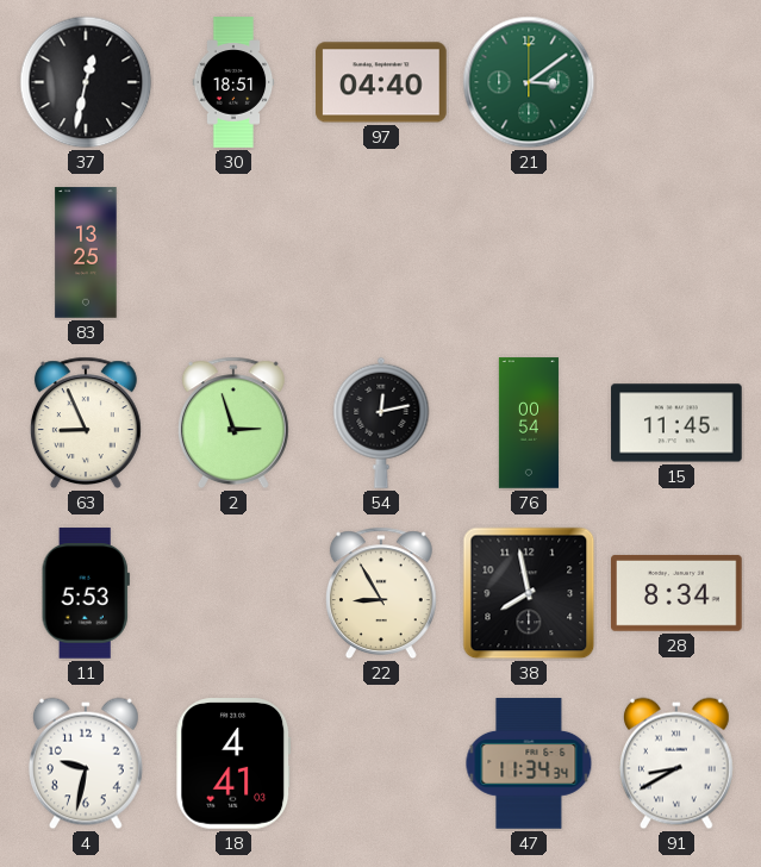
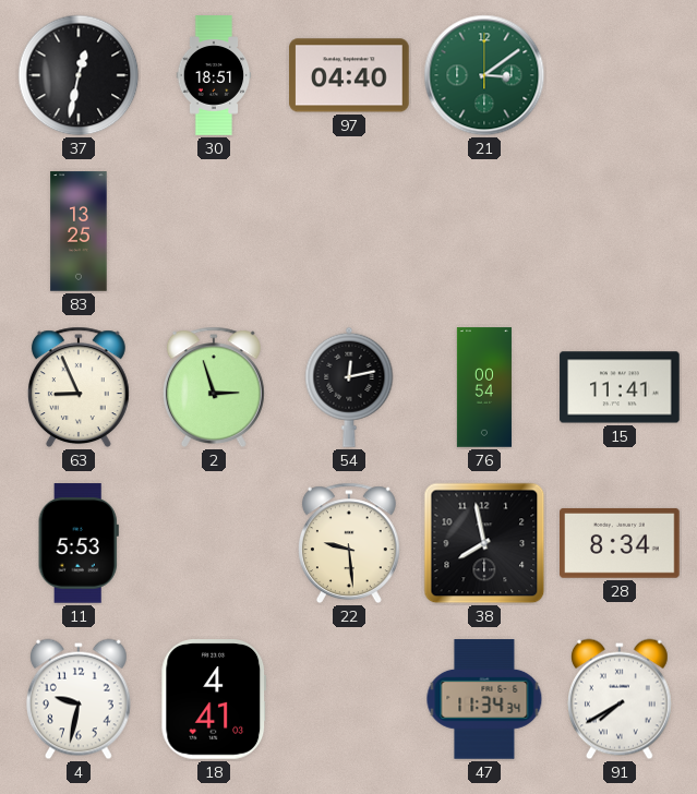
15: 11:45 -> 11:41 (620, 387)
22: 8:55 -> 9:29 (349, 543)
91: 8:40 -> 7:40 (620, 699)
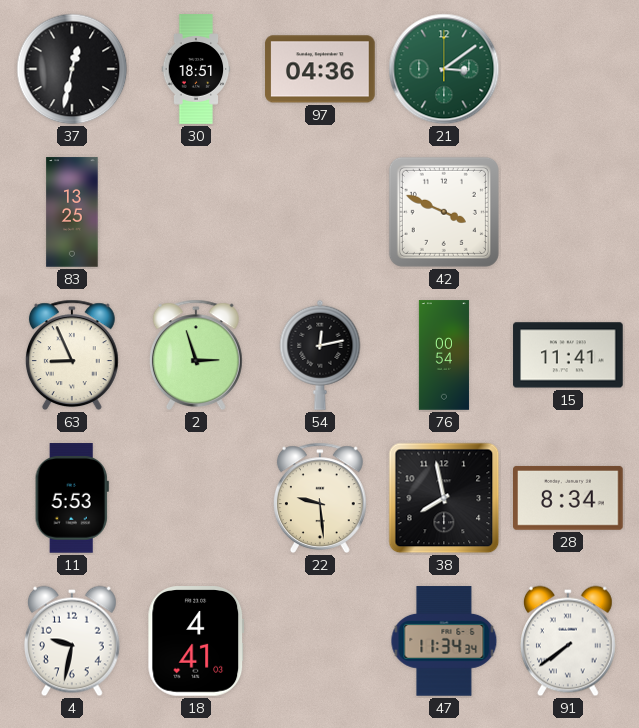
97: 04:40 -> 04:36 (320, 69)
42: none -> 3:49 (444, 212)
91: 7:40 -> 7:39 (568, 641)
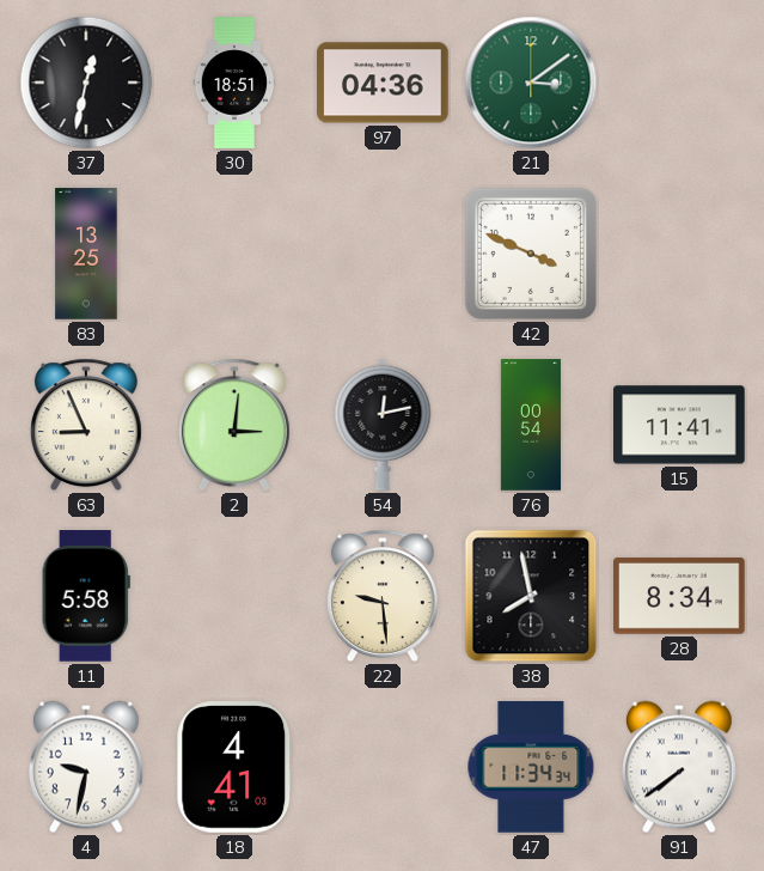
2: 2:57 -> 3:01 (234, 425)
11: 5:53 -> 5:58 (86, 596)
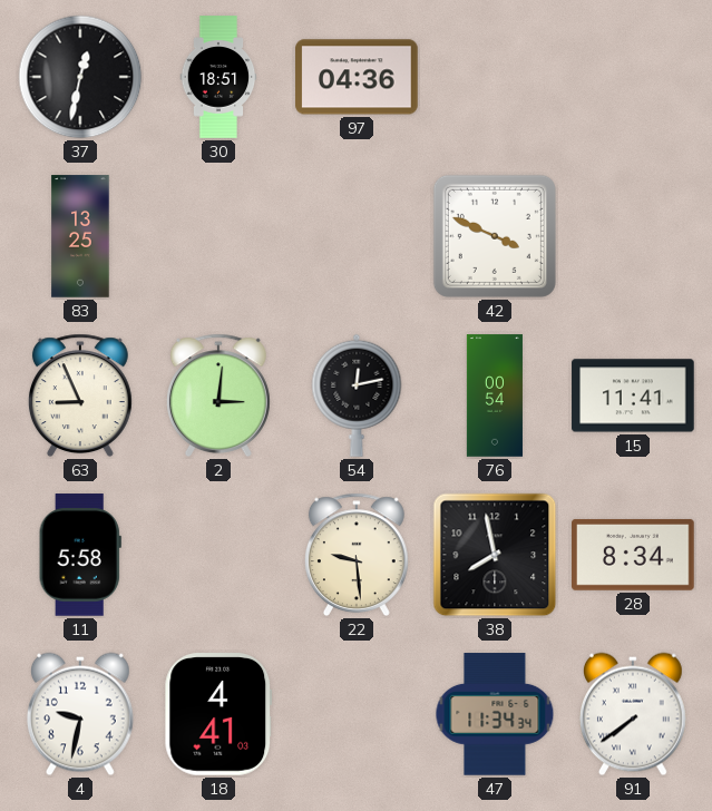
21: 3:09 -> none (531, 83)
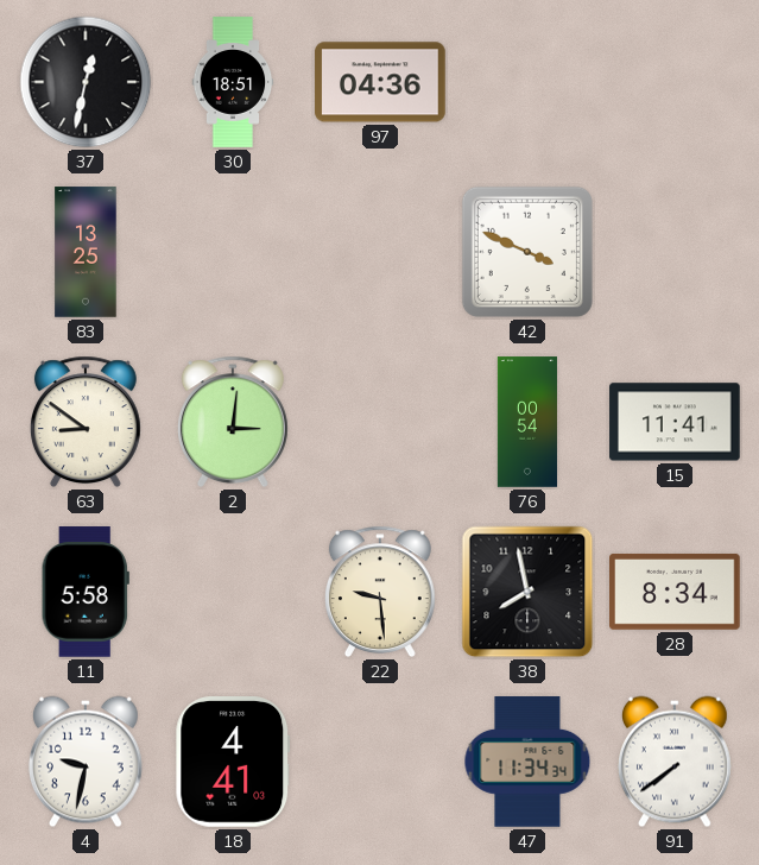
63: 8:56 -> 8:51 (86, 422)
54: 12:13 -> none (357, 395)
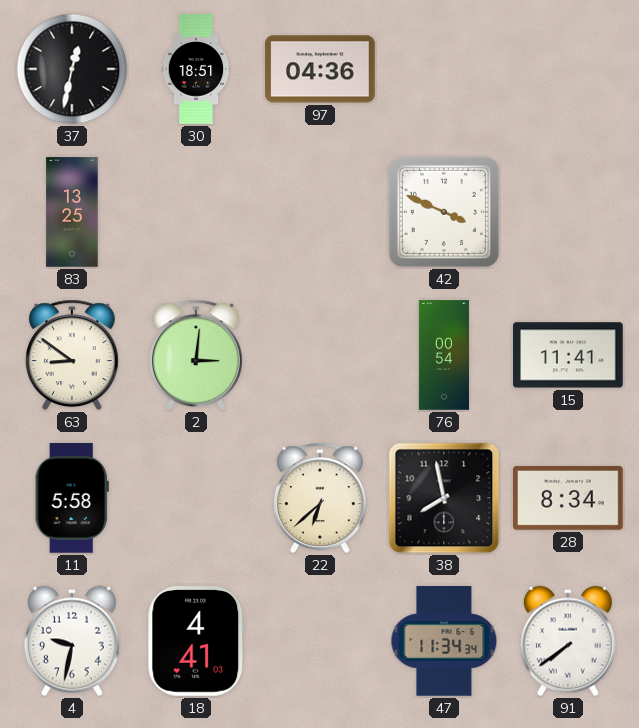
22: 9:29 -> 6:38 (320, 498)
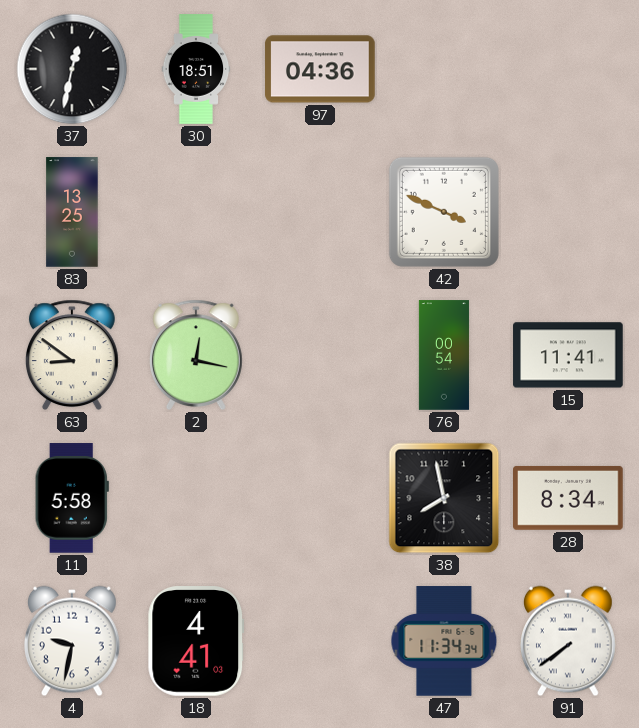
2: 3:01 -> 12:17 (196, 355)
22: 6:38 -> none (320, 498)
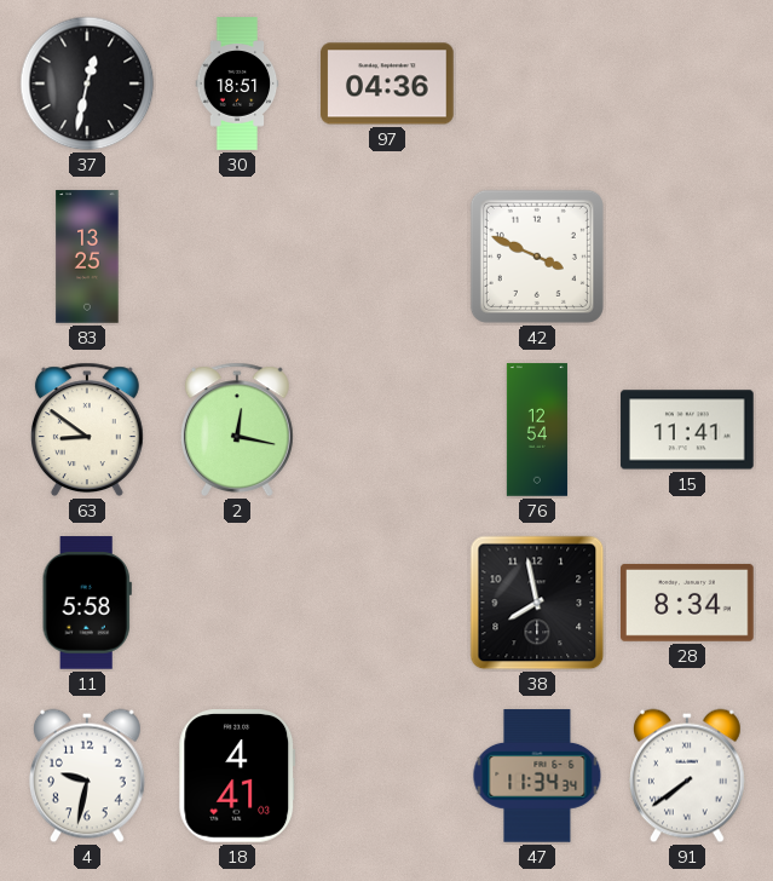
76: 00:54 -> 12:54 (537, 430)
